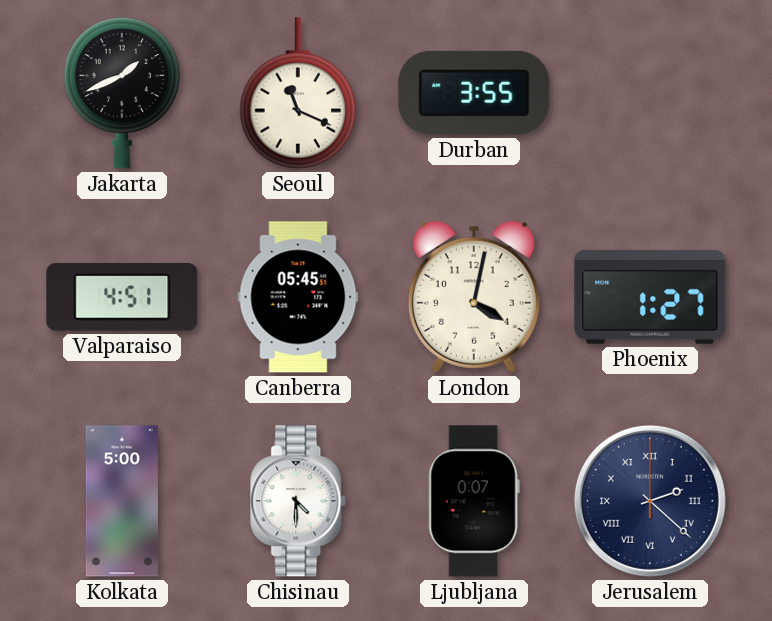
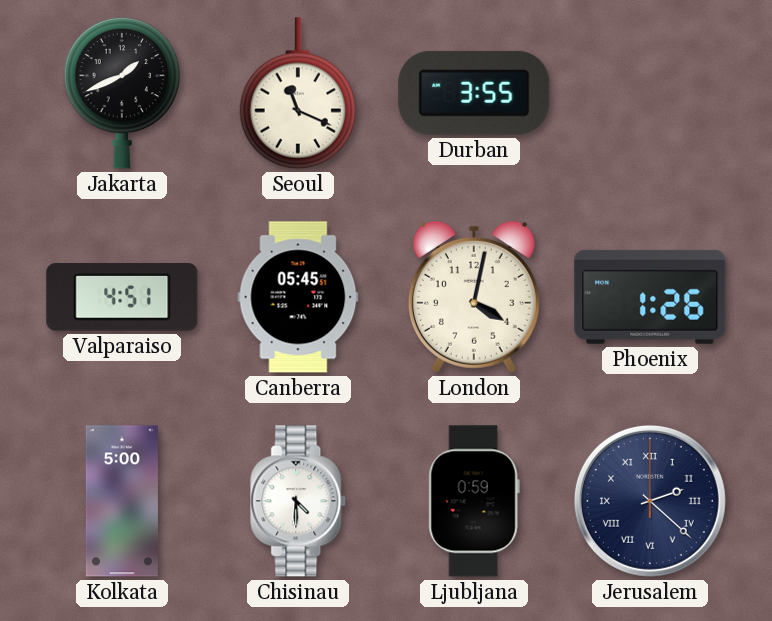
Phoenix: 1:27 -> 1:26 (650, 297)
Ljubljana: 0:07 -> 0:59 (474, 501)
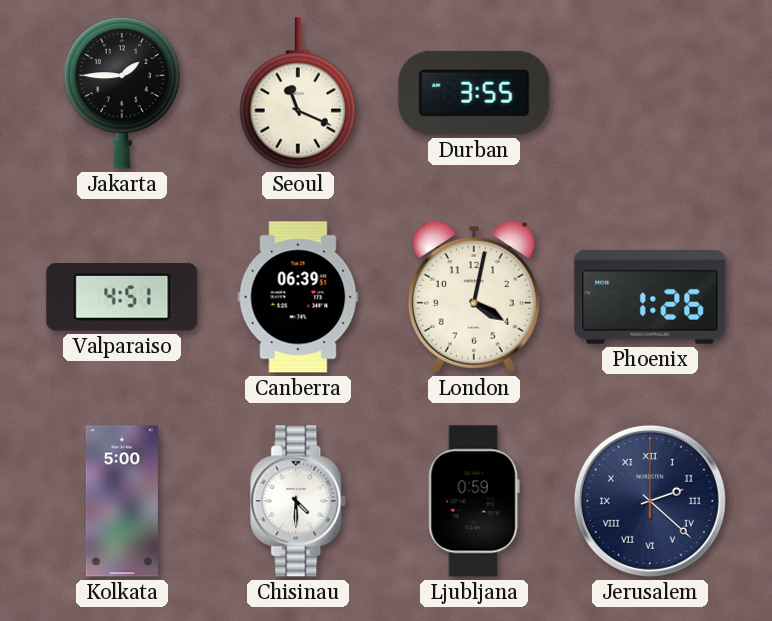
Jakarta: 1:41 -> 1:45 (121, 93)
Canberra: 05:45 -> 06:39 (298, 297)
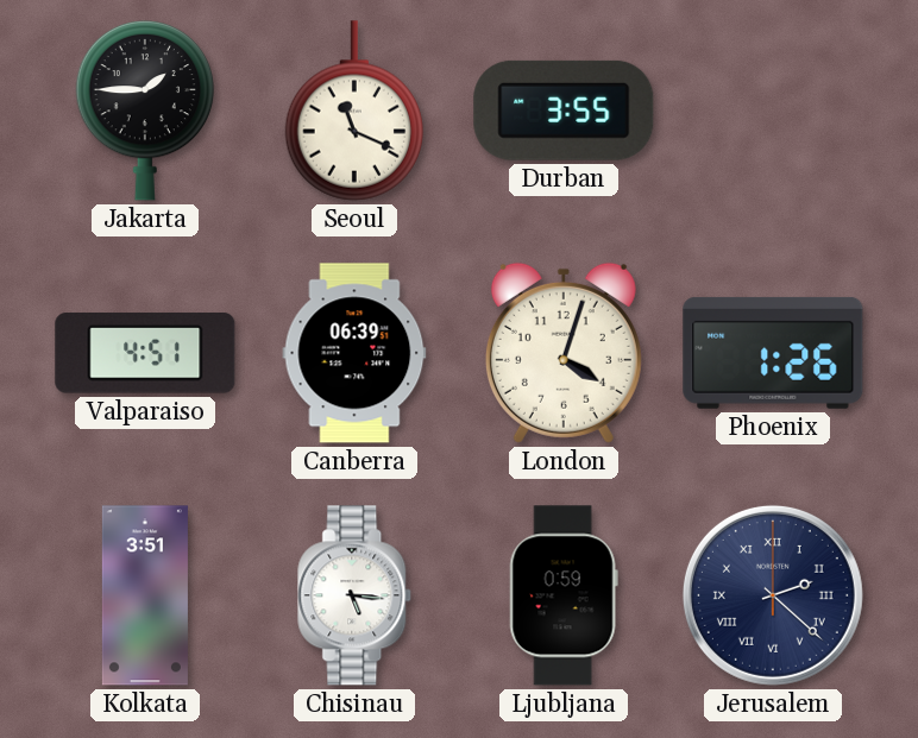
London: 4:02 -> 4:03 (564, 353)
Kolkata: 5:00 -> 3:51 (145, 595)
Chisinau: 4:30 -> 5:16 (356, 595)
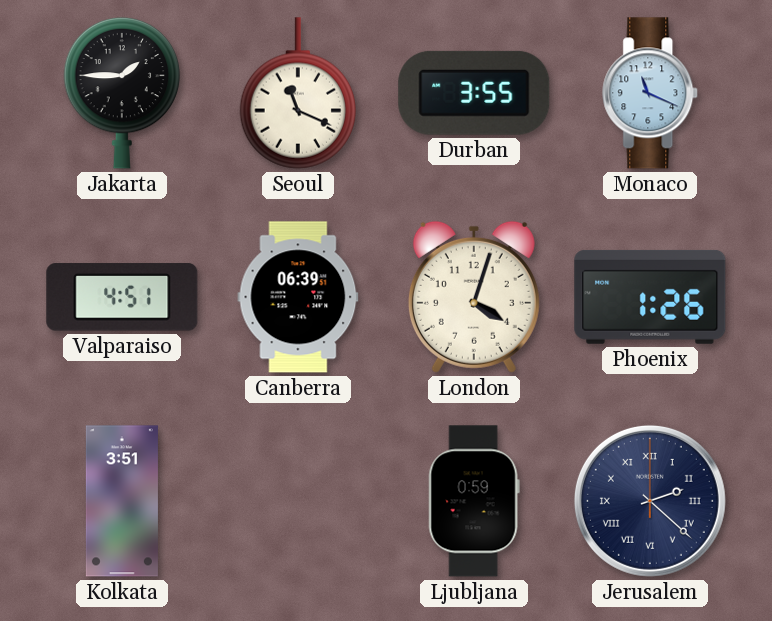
Monaco: none -> 11:19 (651, 93)
Chisinau: 5:16 -> none (356, 595)
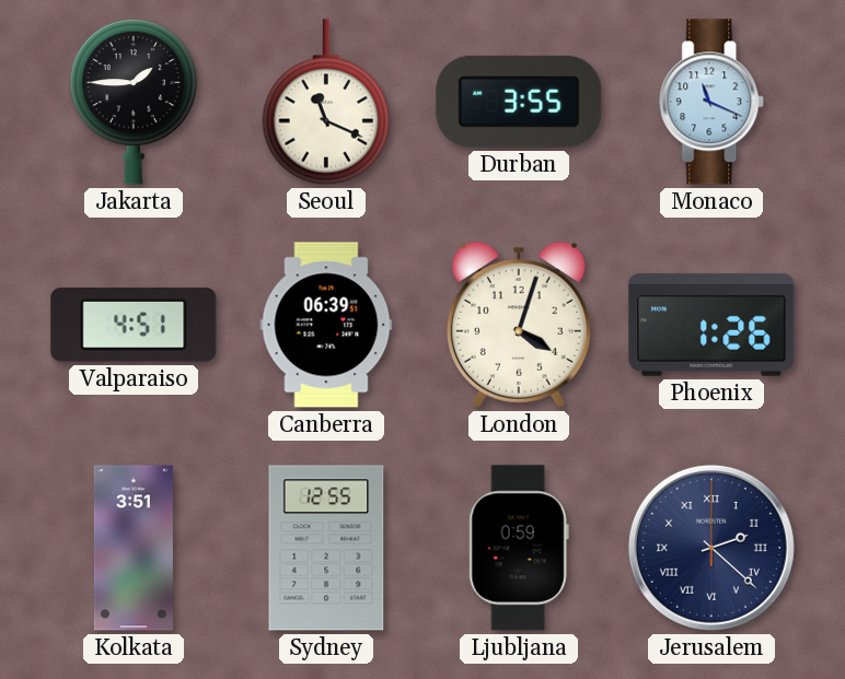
Sydney: none -> 12:55 (326, 548)
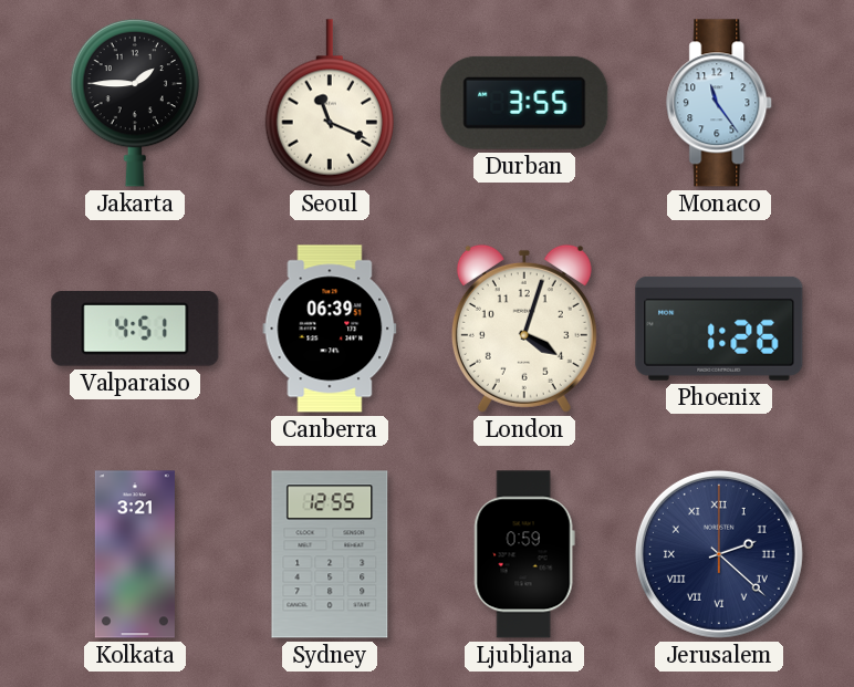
Monaco: 11:19 -> 11:24 (720, 103)
Kolkata: 3:51 -> 3:21 (135, 554)
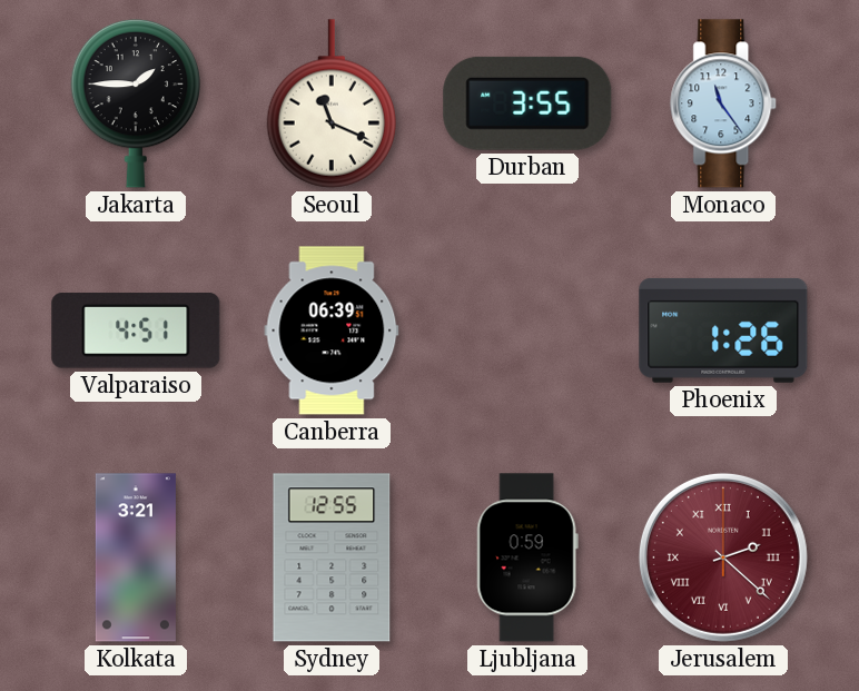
London: 4:03 -> none (524, 329)
Jerusalem dial: navy -> burgundy (723, 557)
